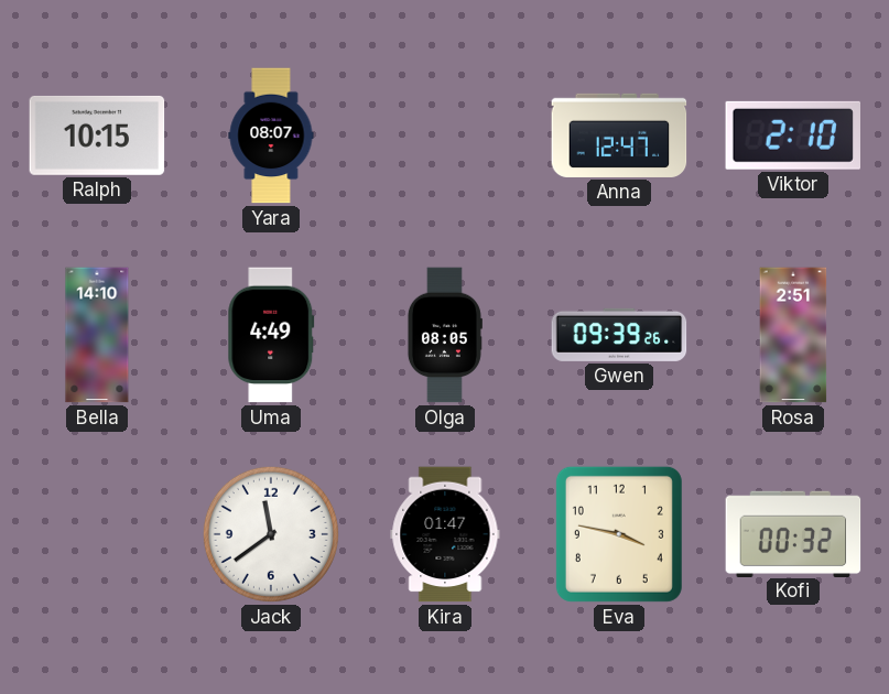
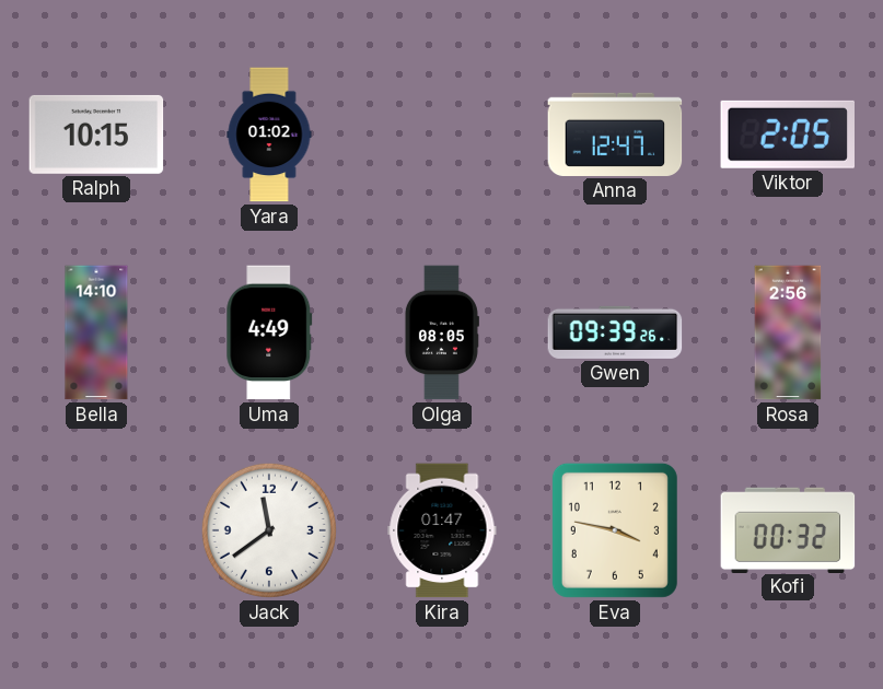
Yara: 08:07 -> 01:02 (269, 135)
Viktor: 2:10 -> 2:05 (787, 135)
Rosa: 2:51 -> 2:56 (788, 332)
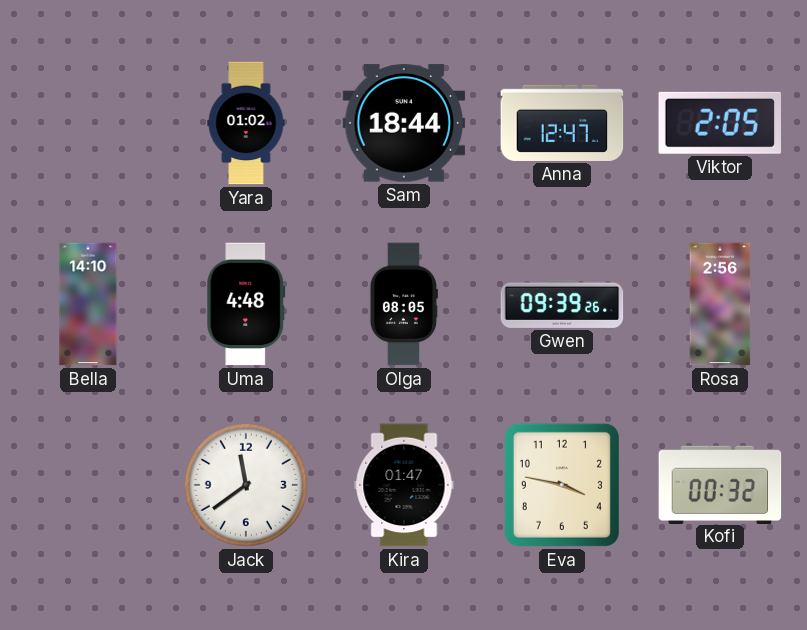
Ralph: 10:15 -> none (96, 135)
Sam: none -> 18:44 (404, 123)
Uma: 4:49 -> 4:48 (246, 304)
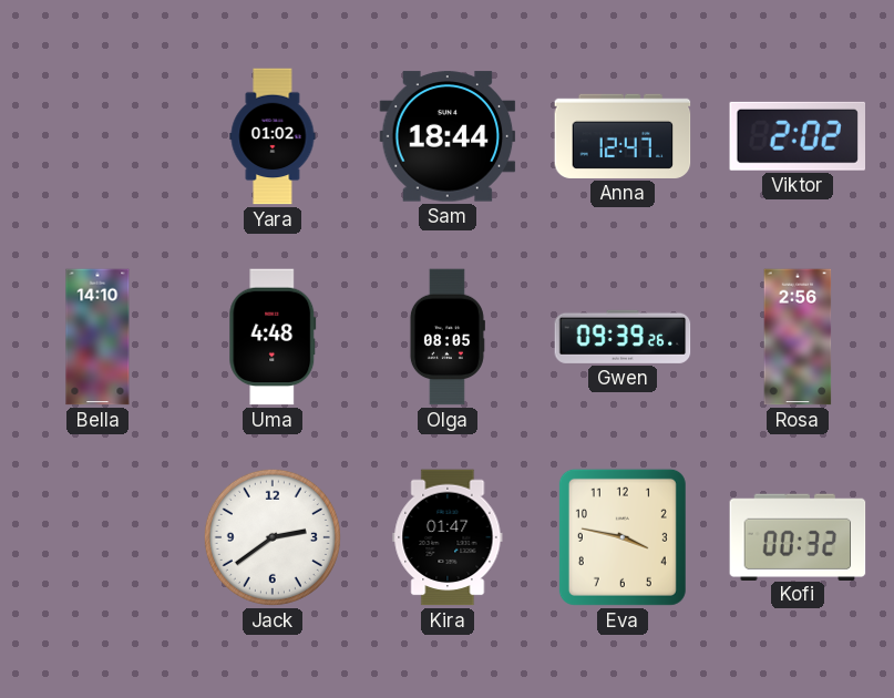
Viktor: 2:05 -> 2:02 (797, 136)
Jack: 11:39 -> 2:39 (273, 537)
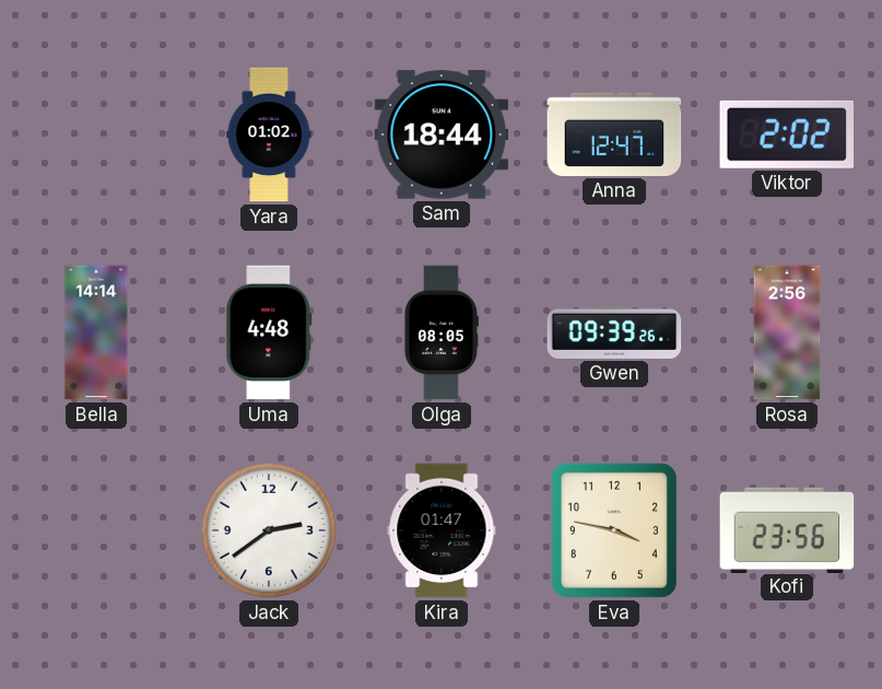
Bella: 14:10 -> 14:14 (96, 332)
Kofi: 00:32 -> 23:56 (787, 529)
